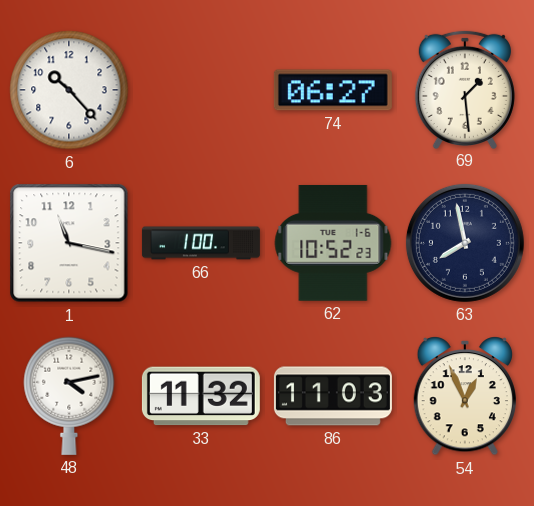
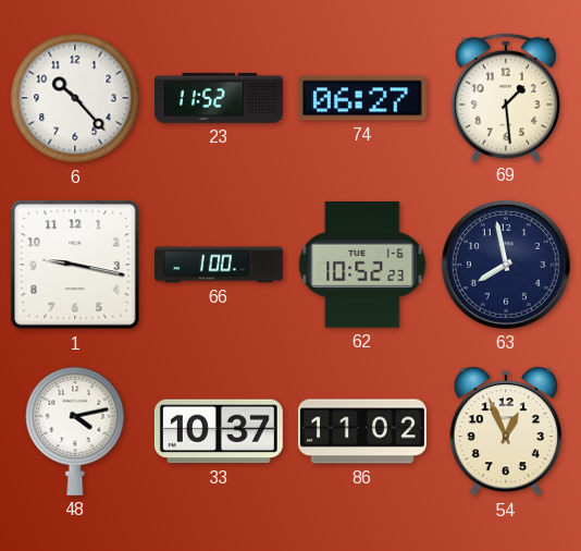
23: none -> 11:52 (219, 98)
1: 11:17 -> 9:17 (75, 265)
33: 11:32 -> 10:37 (219, 431)
86: 11:03 -> 11:02 (362, 431)
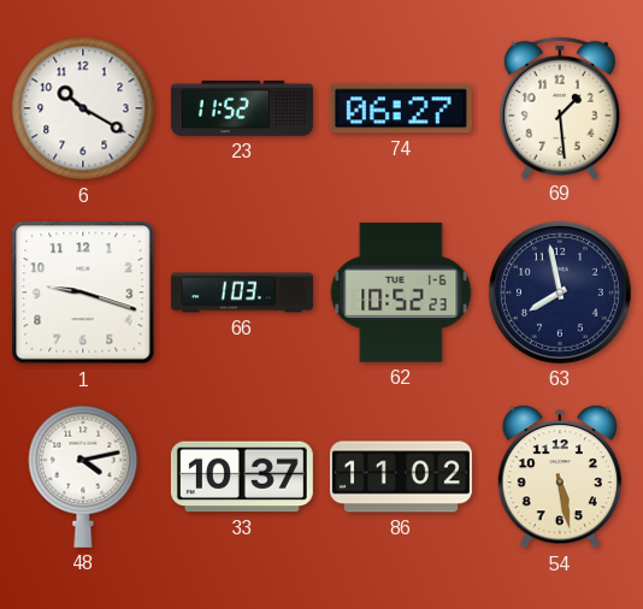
6: 10:23 -> 10:20 (83, 108)
1: 9:17 -> 9:18 (83, 292)
66: 1:00 -> 1:03 (242, 292)
54: 12:56 -> 5:28 (559, 477)
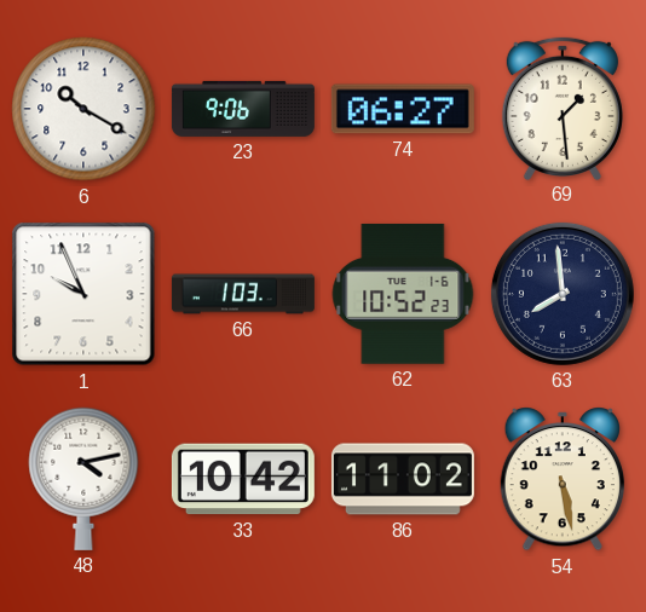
23: 11:52 -> 9:06 (243, 109)
1: 9:18 -> 9:56 (83, 294)
63: 7:58 -> 7:59 (563, 294)
33: 10:37 -> 10:42 (243, 479)
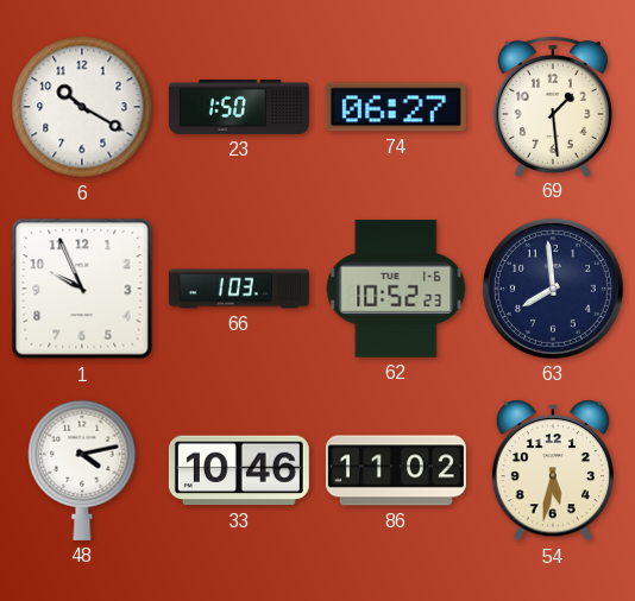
23: 9:06 -> 1:50 (239, 107)
33: 10:42 -> 10:46 (239, 470)
54: 5:28 -> 5:32 (552, 470)
